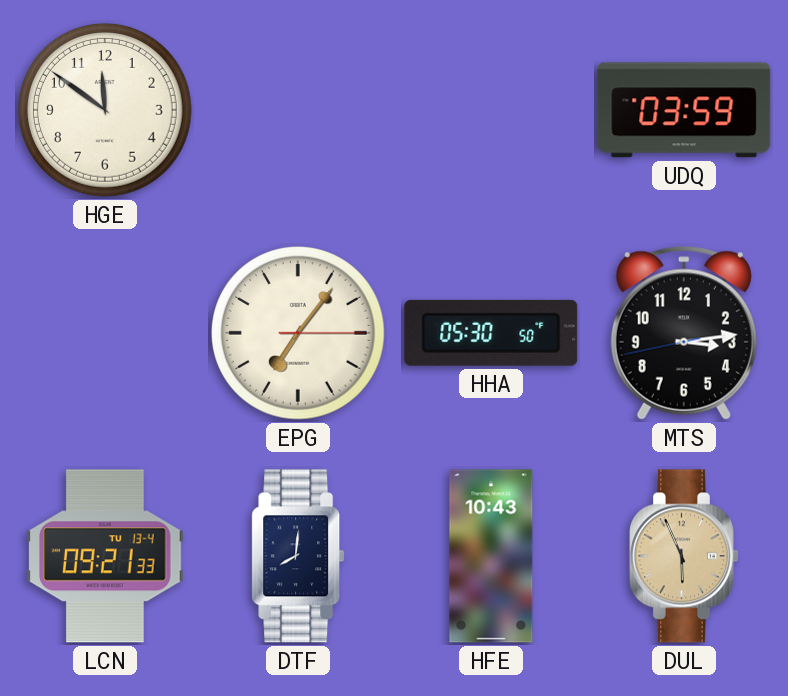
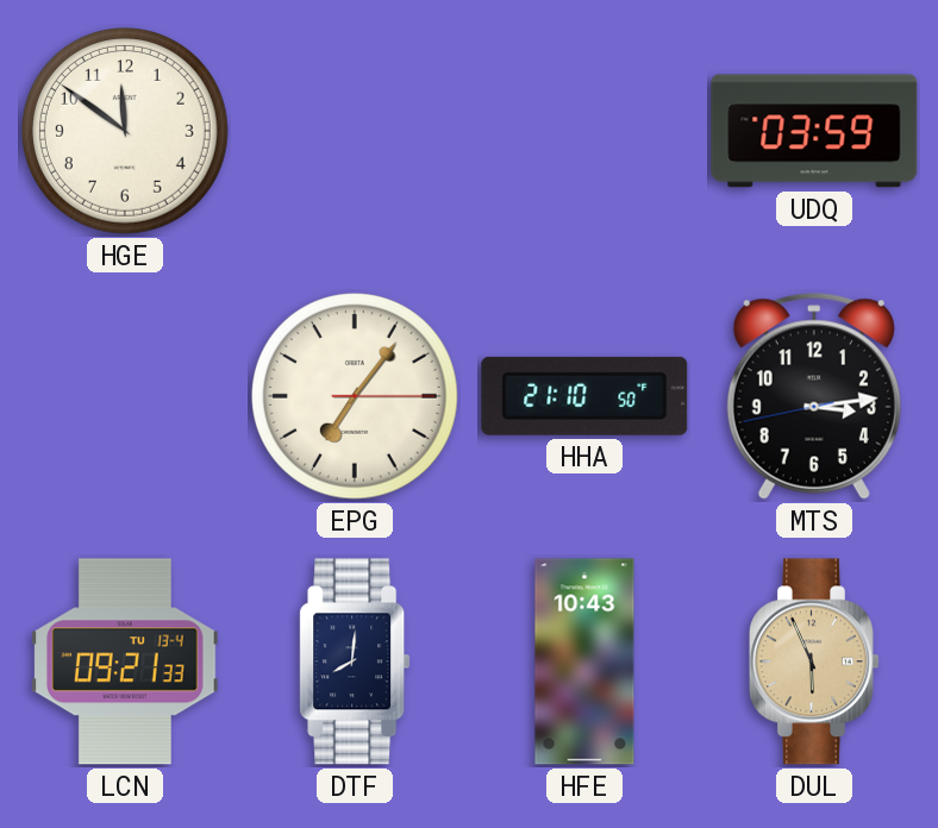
HHA: 05:30 -> 21:10 (584, 396)
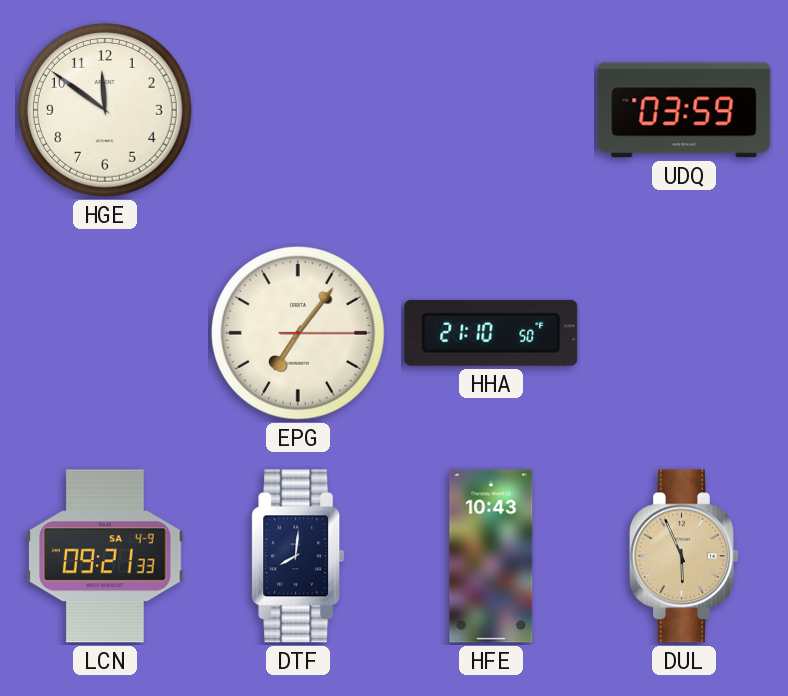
MTS: 3:13 -> none (814, 396)
LCN date: TU 13-4 -> SA 4-9 (105, 556)
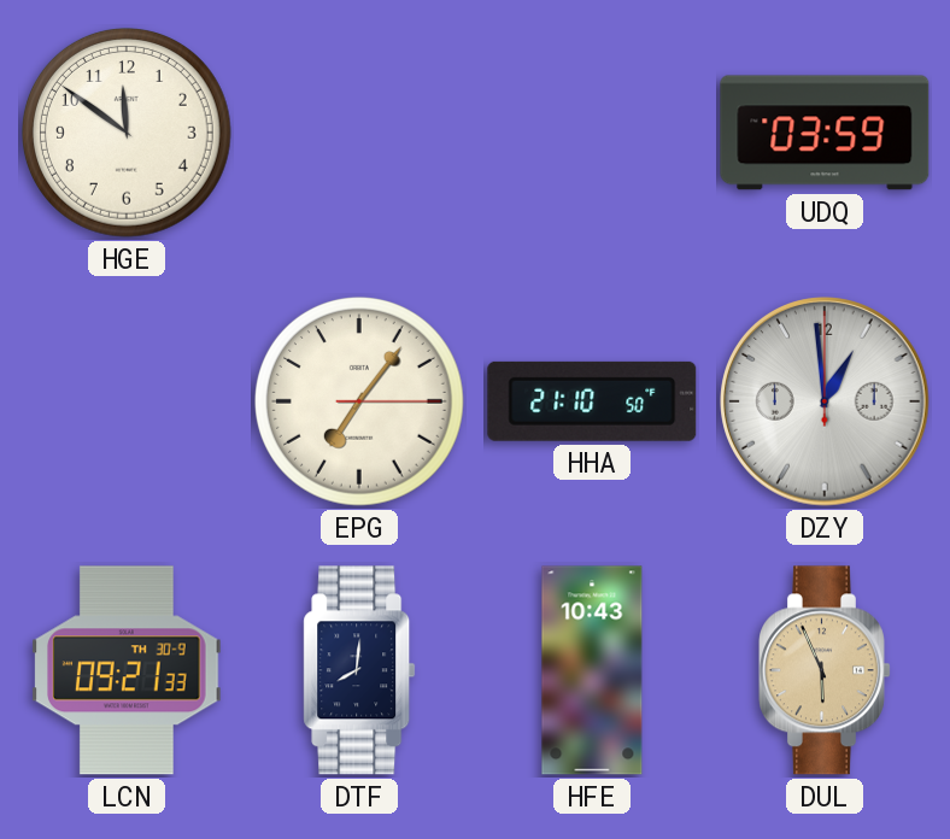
DZY: none -> 12:59 (825, 401)
LCN date: SA 4-9 -> TH 30-9 (127, 670)
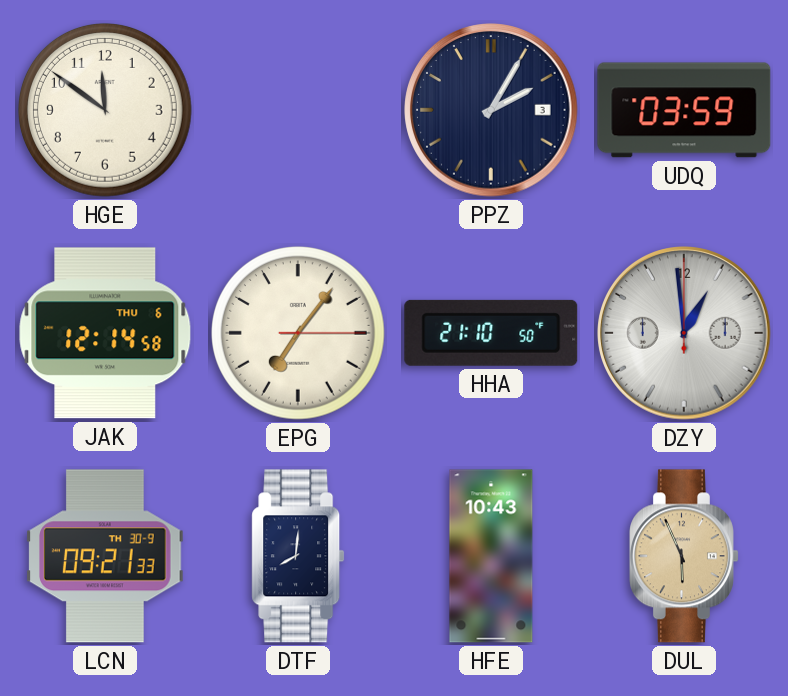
PPZ: none -> 2:05 (491, 110)
JAK: none -> 12:14 (105, 333)
